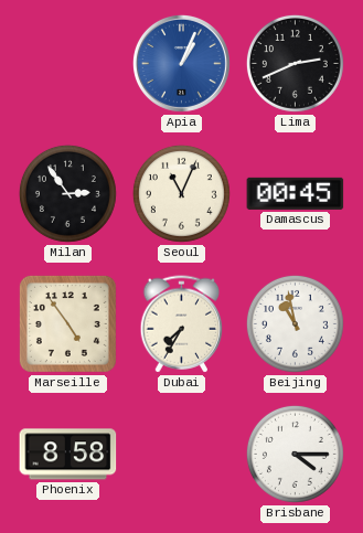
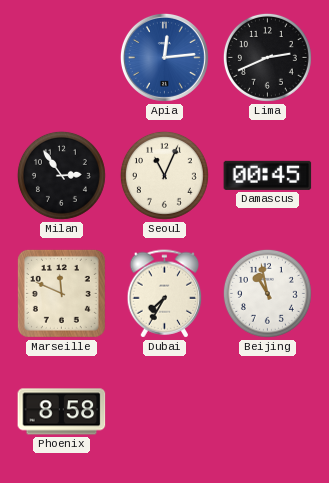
Apia: 1:04 -> 12:14 (164, 57)
Marseille: 4:54 -> 11:49 (61, 293)
Brisbane: 4:15 -> none (295, 454)
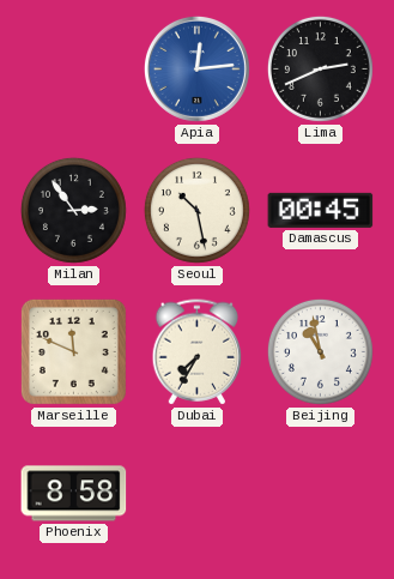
Seoul: 11:04 -> 10:28 (196, 210)
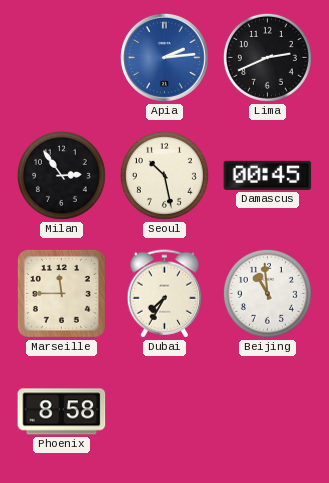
Apia: 12:14 -> 2:14 (164, 57)
Marseille: 11:49 -> 11:45 (61, 293)
Beijing: 10:58 -> 10:59 (267, 293)
